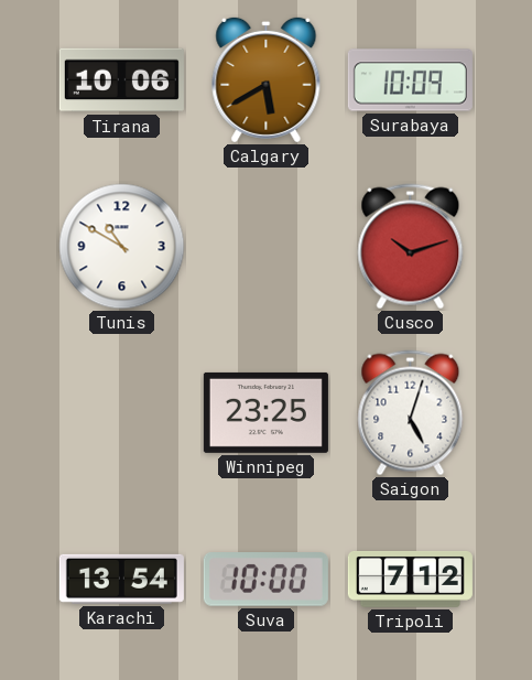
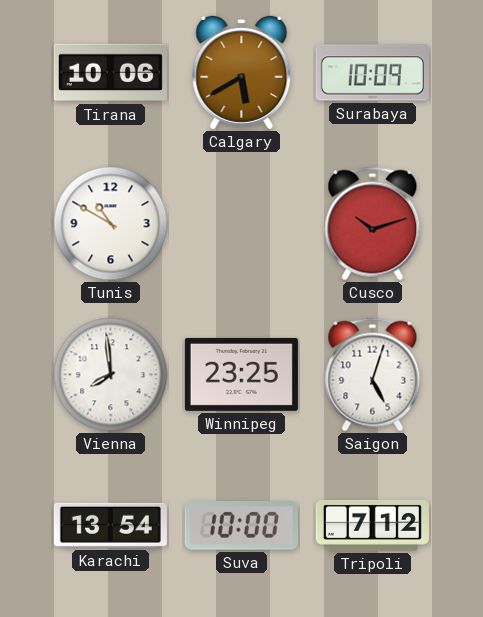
Vienna: none -> 7:59 (111, 375)
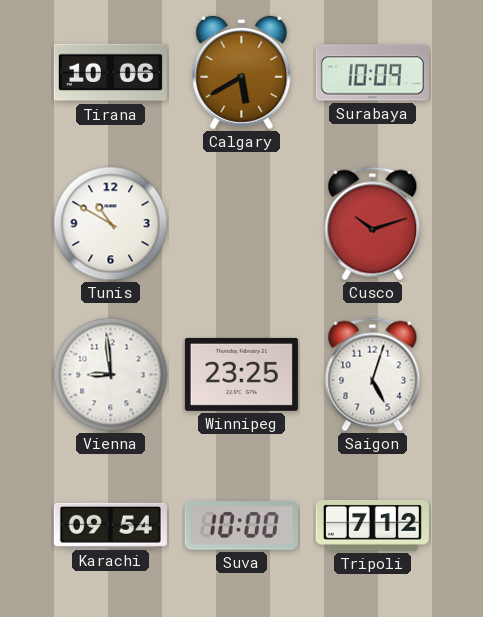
Vienna: 7:59 -> 8:59 (111, 375)
Karachi: 13:54 -> 09:54 (110, 525)
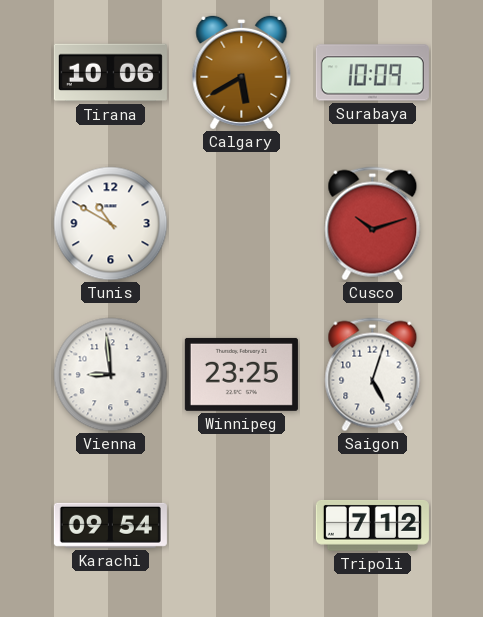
Suva: 10:00 -> none (241, 526)
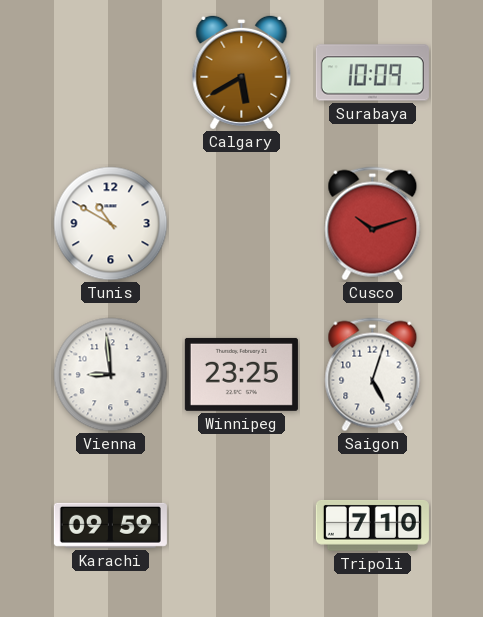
Tirana: 10:06 -> none (110, 73)
Karachi: 09:54 -> 09:59 (110, 525)
Tripoli: 7:12 -> 7:10 (372, 525)
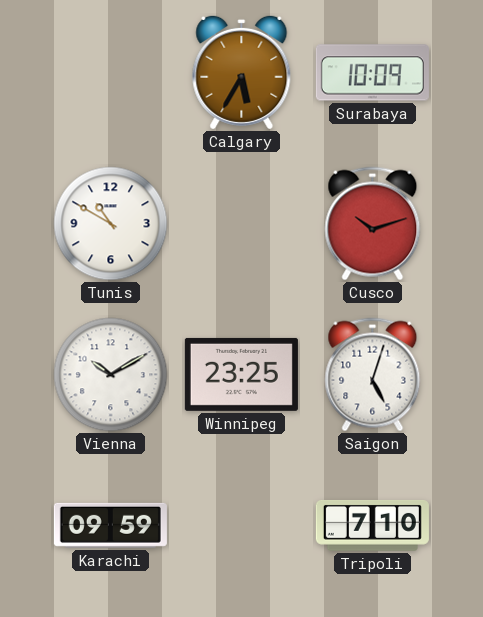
Calgary: 5:40 -> 5:35 (242, 72)
Vienna: 8:59 -> 10:10 (111, 375)
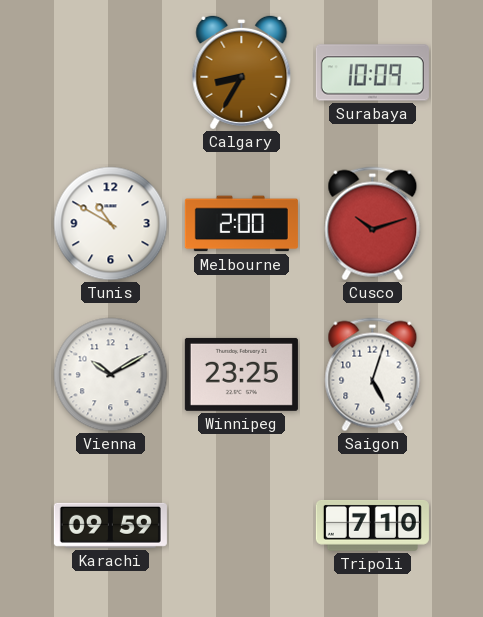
Calgary: 5:35 -> 8:35 (242, 72)
Melbourne: none -> 2:00 (241, 224)
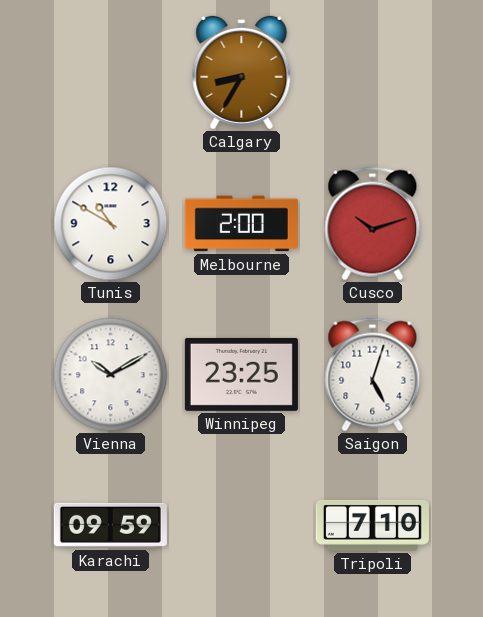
Surabaya: 10:09 -> none (372, 73)
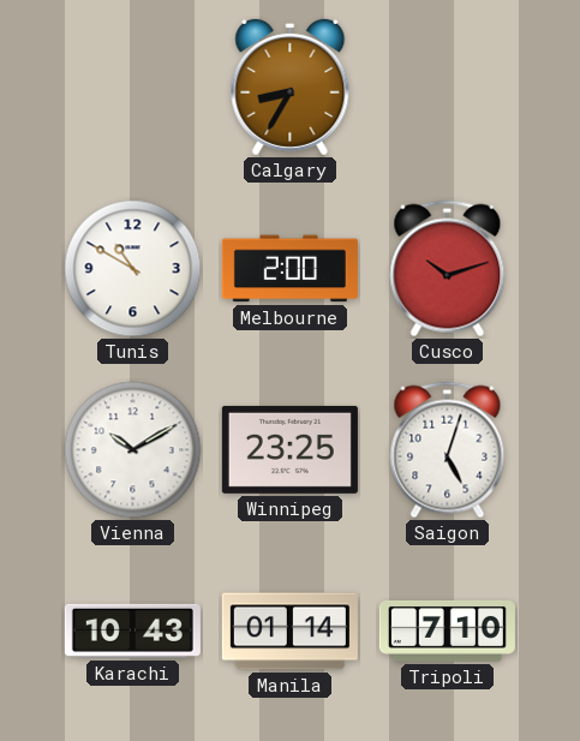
Karachi: 09:59 -> 10:43 (132, 631)
Manila: none -> 01:14 (289, 632)
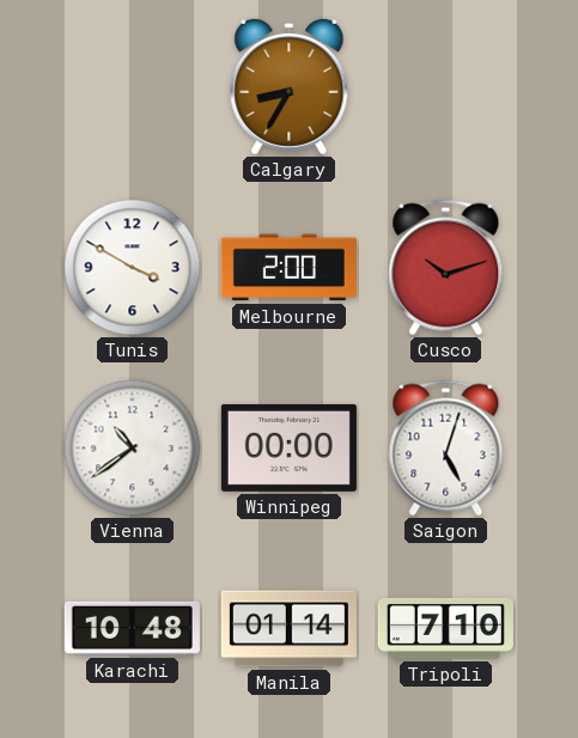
Tunis: 10:50 -> 3:50 (133, 268)
Vienna: 10:10 -> 10:39 (133, 449)
Winnipeg: 23:25 -> 00:00 (288, 447)
Karachi: 10:43 -> 10:48 (132, 628)
